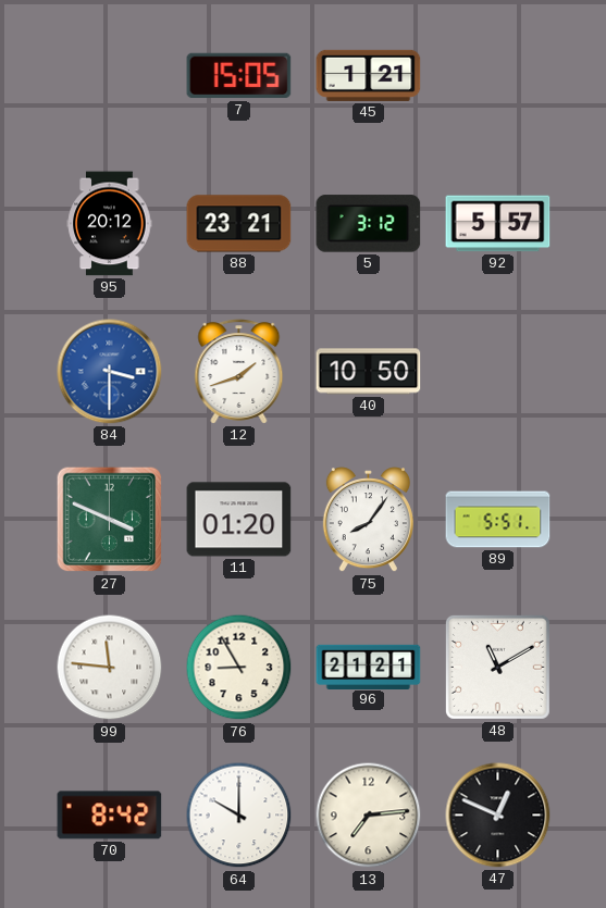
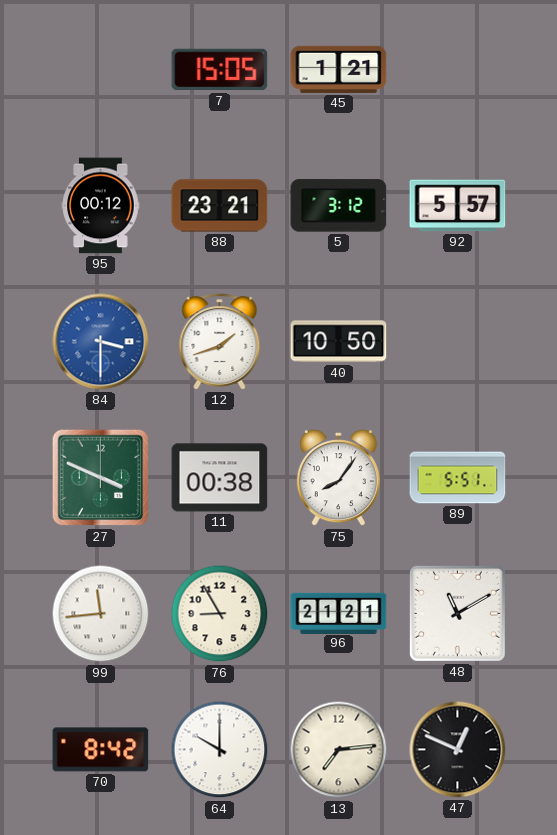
95: 20:12 -> 00:12 (101, 206)
11: 01:20 -> 00:38 (220, 478)
99: 11:46 -> 11:44 (101, 614)
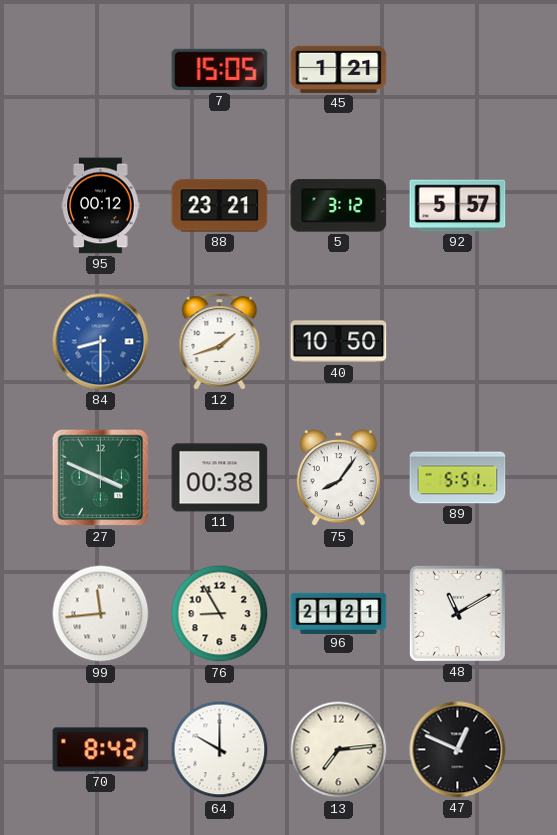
84: 3:30 -> 8:30 (101, 342)
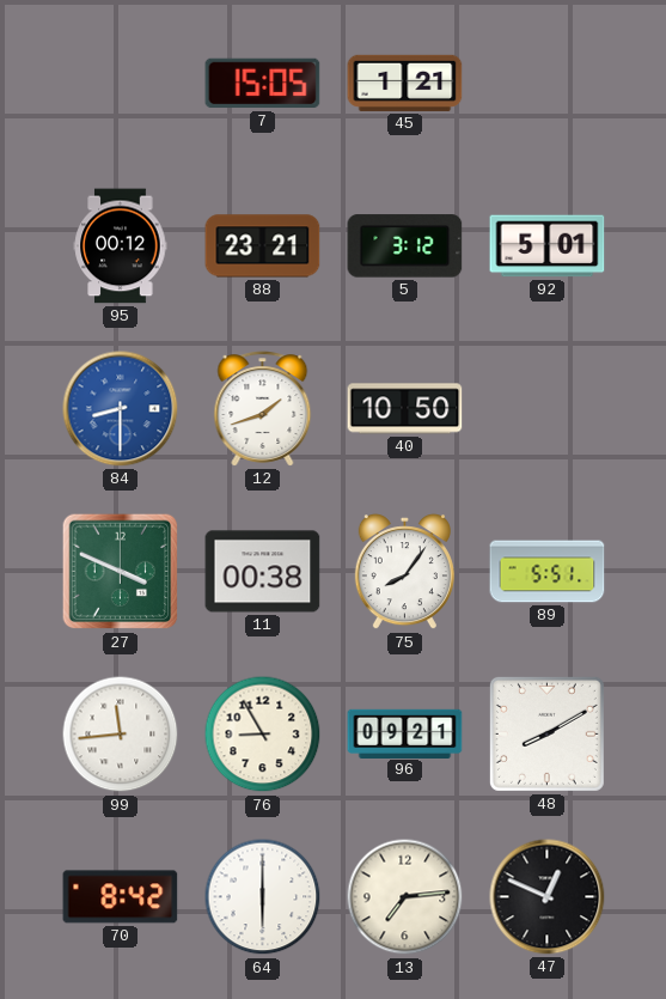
92: 5:57 -> 5:01 (548, 246)
96: 21:21 -> 09:21 (405, 733)
48: 11:10 -> 8:10 (546, 733)
64: 10:00 -> 6:00 (263, 897)
